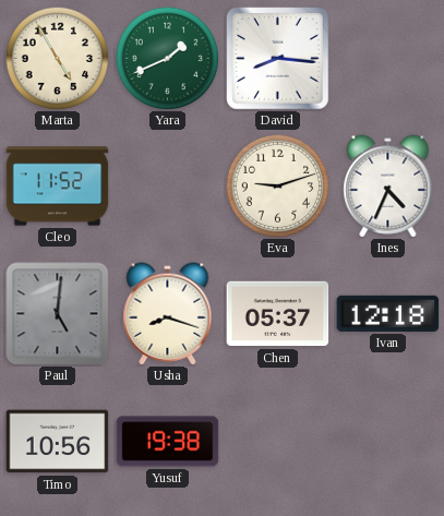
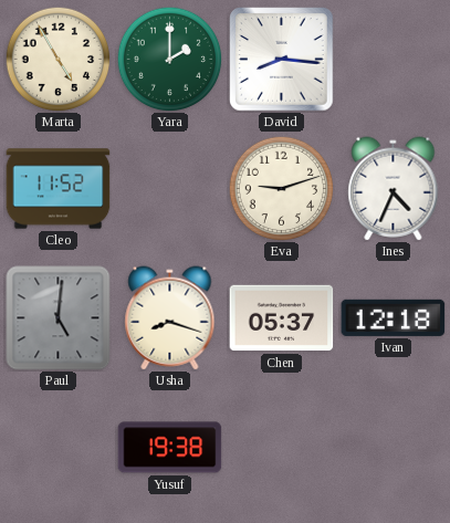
Yara: 1:41 -> 2:00 (169, 59)
Timo: 10:56 -> none (58, 442)
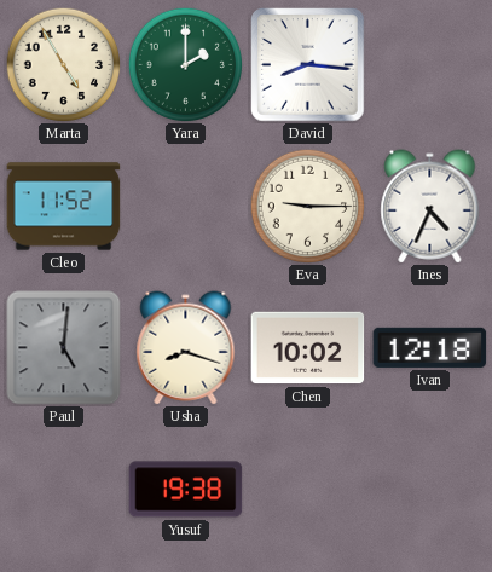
Eva: 9:12 -> 9:15 (307, 206)
Chen: 05:37 -> 10:02 (308, 348)
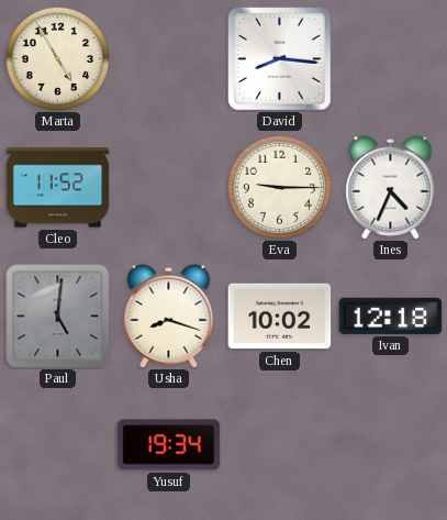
Yara: 2:00 -> none (185, 64)
Yusuf: 19:38 -> 19:34 (169, 445)
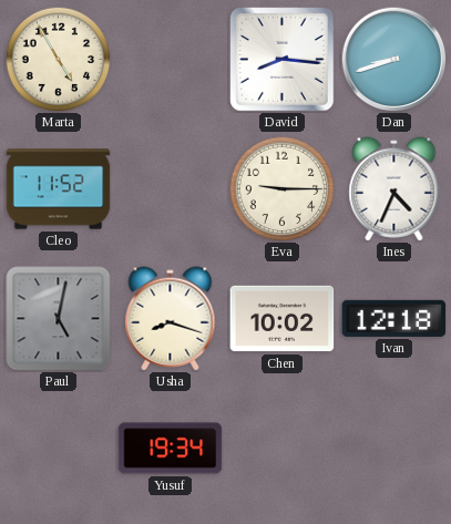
Dan: none -> 8:42 (393, 59)
Paul: 5:01 -> 5:02 (59, 319)
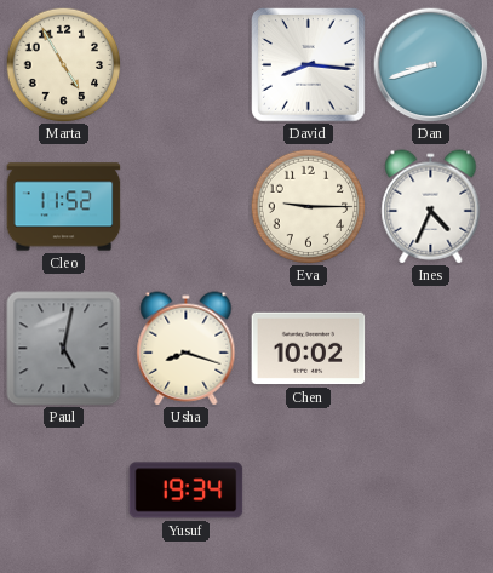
Ivan: 12:18 -> none (394, 318)
